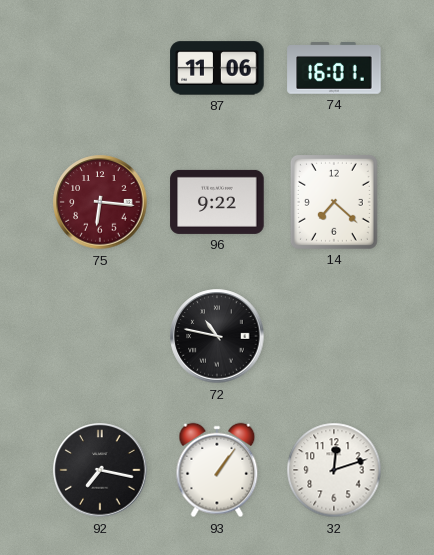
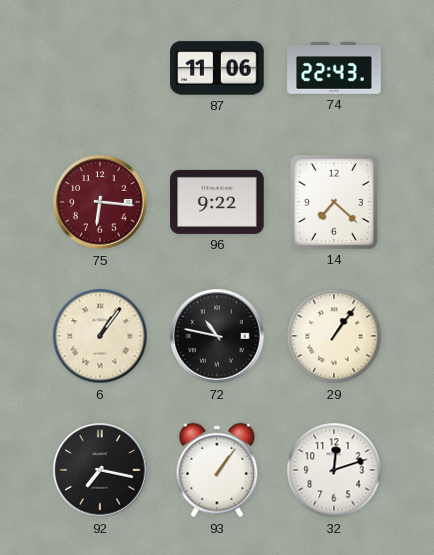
74: 16:01 -> 22:43 (334, 68)
6: none -> 1:06 (100, 336)
29: none -> 1:06 (334, 336)
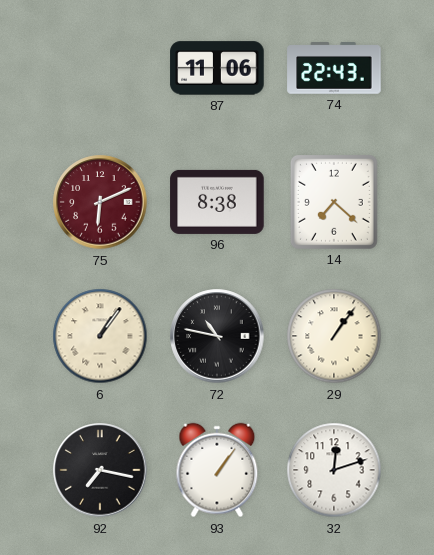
75: 6:16 -> 6:11 (100, 202)
96: 9:22 -> 8:38 (217, 202)
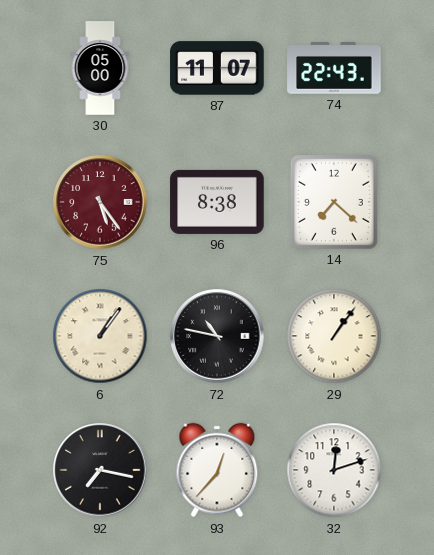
30: none -> 05:00 (100, 68)
87: 11:06 -> 11:07 (217, 68)
75: 6:11 -> 5:24 (100, 202)
93: 1:06 -> 12:37 (217, 470)
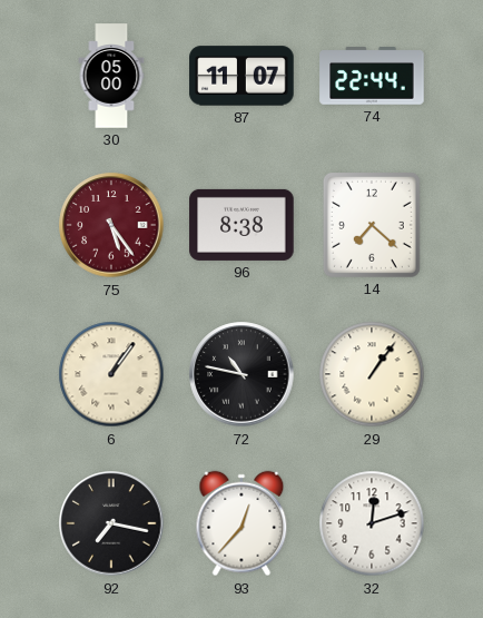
74: 22:43 -> 22:44 (372, 76)
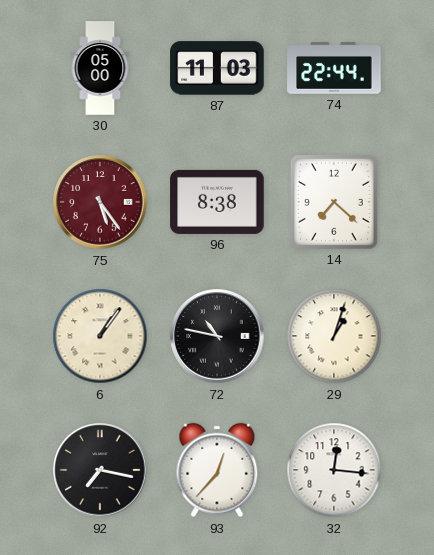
87: 11:07 -> 11:03 (217, 68)
29: 1:06 -> 1:03 (334, 336)
32: 12:12 -> 12:16 (334, 470)
